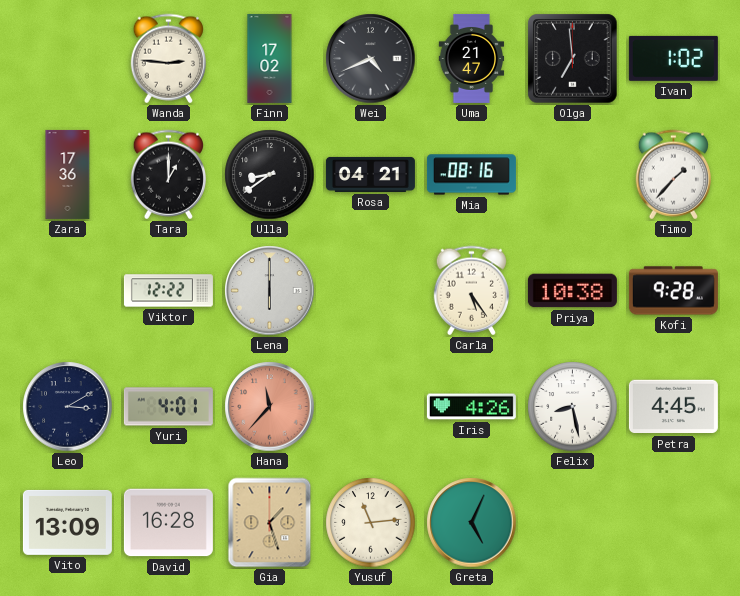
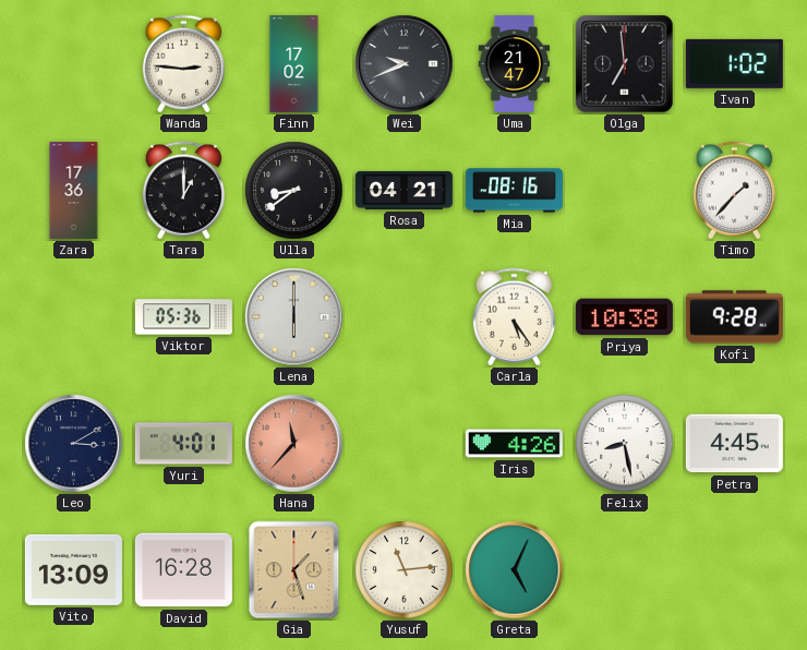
Wei: 4:41 -> 9:41 (405, 64)
Viktor: 12:22 -> 05:36 (183, 317)
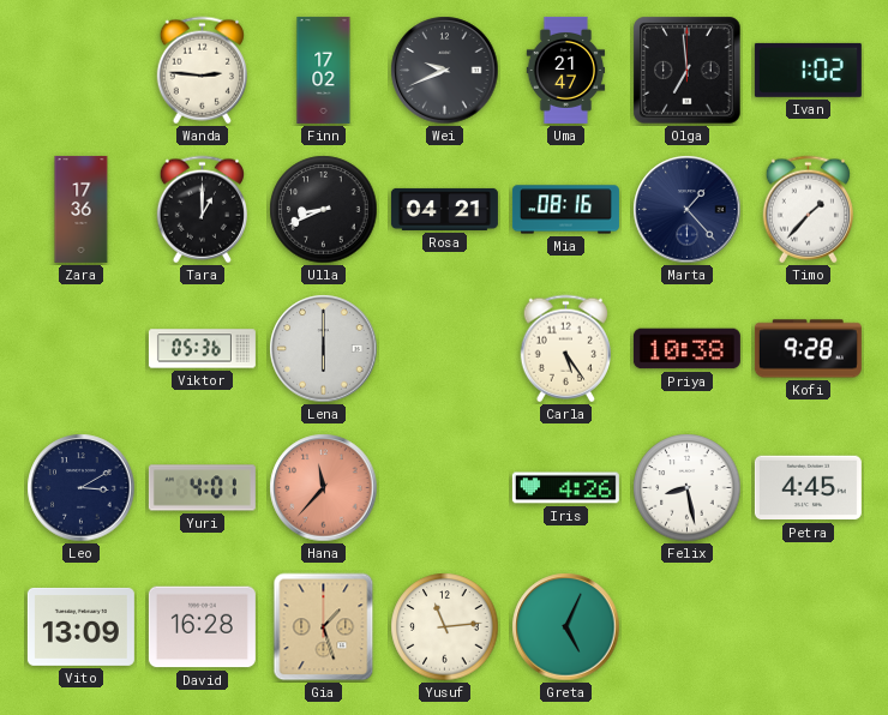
Ulla: 8:39 -> 8:41 (324, 210)
Marta: none -> 1:23 (688, 210)
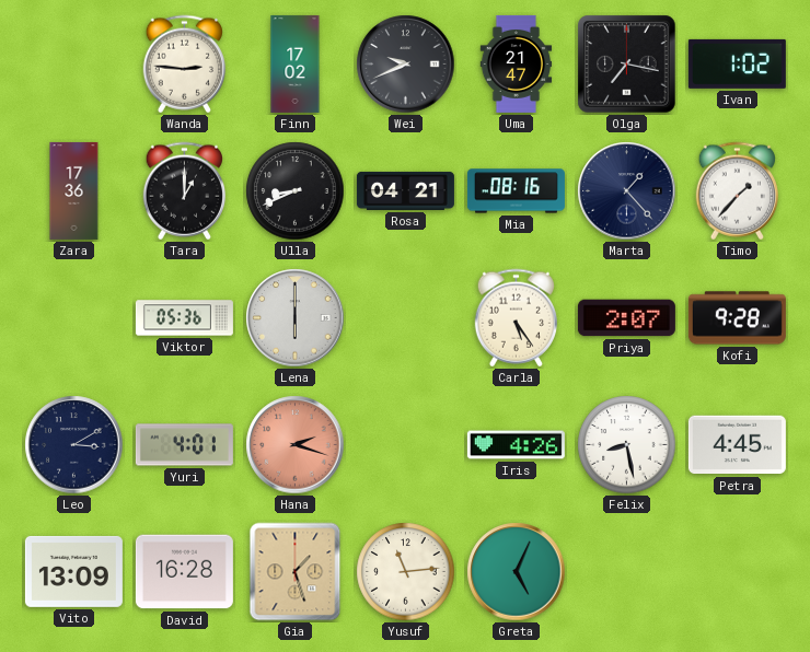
Olga: 6:59 -> 7:17 (627, 65)
Priya: 10:38 -> 2:07 (626, 318)
Hana: 11:37 -> 2:18 (296, 445)
